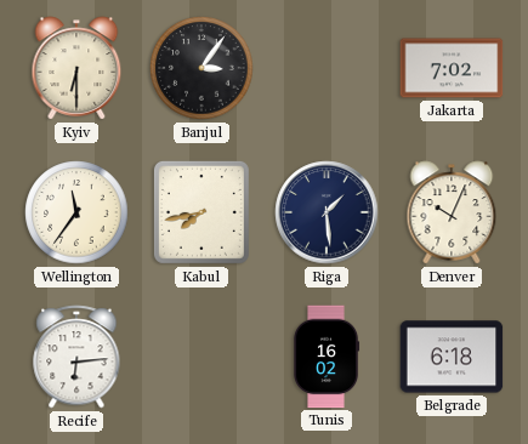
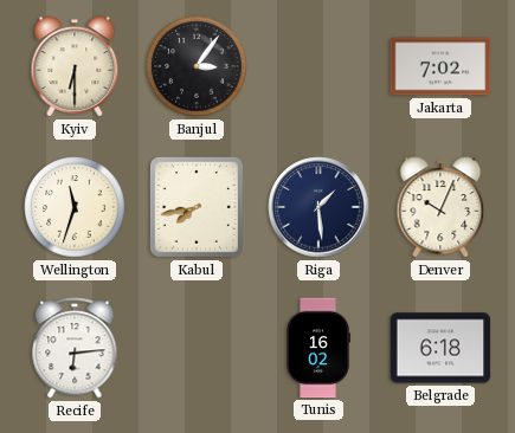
Wellington: 11:36 -> 11:33 (75, 207)
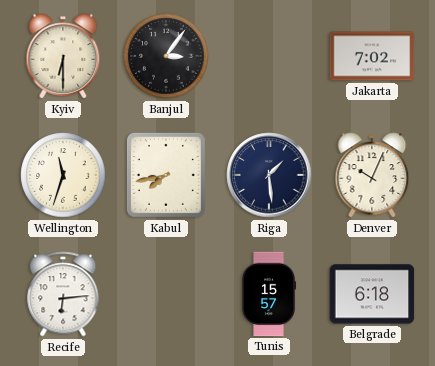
Tunis: 16:02 -> 15:57 (270, 294)
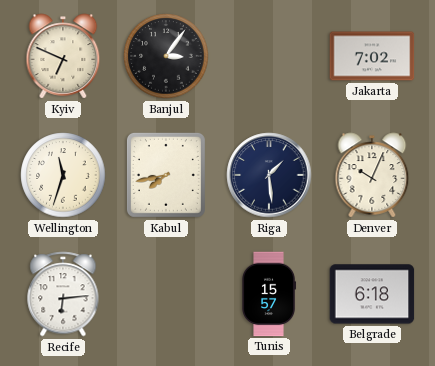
Kyiv: 6:30 -> 6:49 (63, 56)
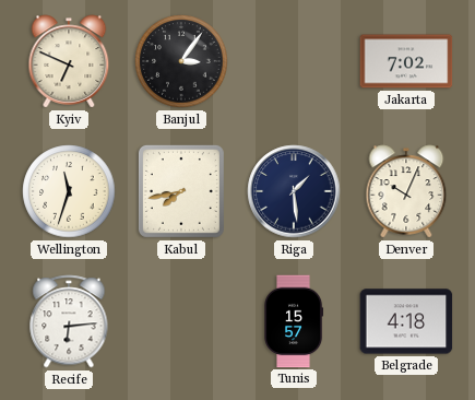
Belgrade: 6:18 -> 4:18 (406, 321)
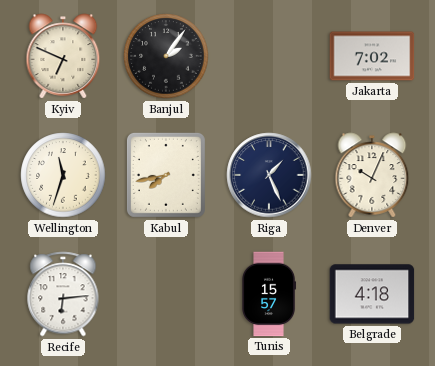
Banjul: 3:06 -> 2:06 (166, 56)
Riga: 1:29 -> 1:26 (269, 175)
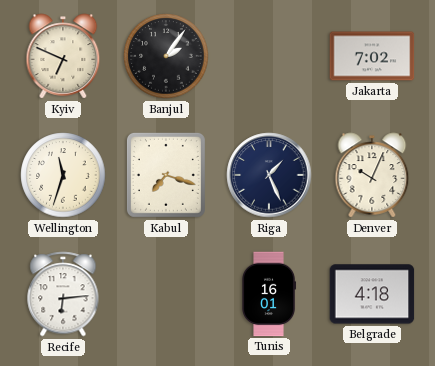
Kabul: 7:43 -> 7:18 (166, 175)
Tunis: 15:57 -> 16:01 (270, 294)
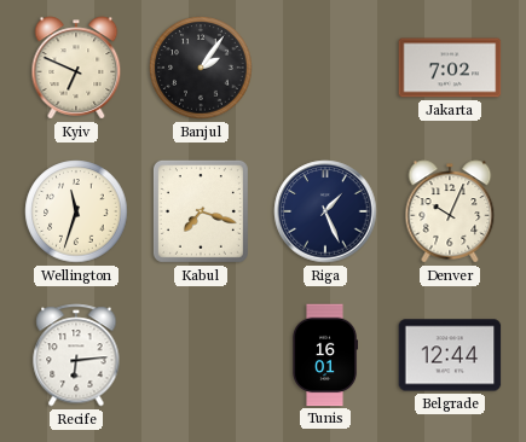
Belgrade: 4:18 -> 12:44 (450, 355)
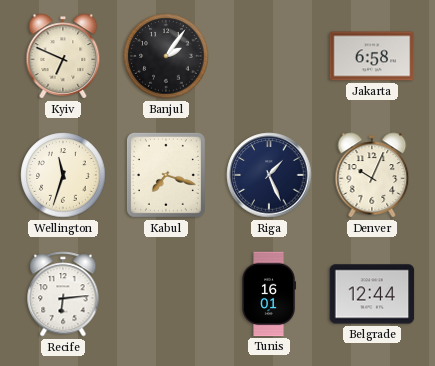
Jakarta: 7:02 -> 6:58 (372, 56)
